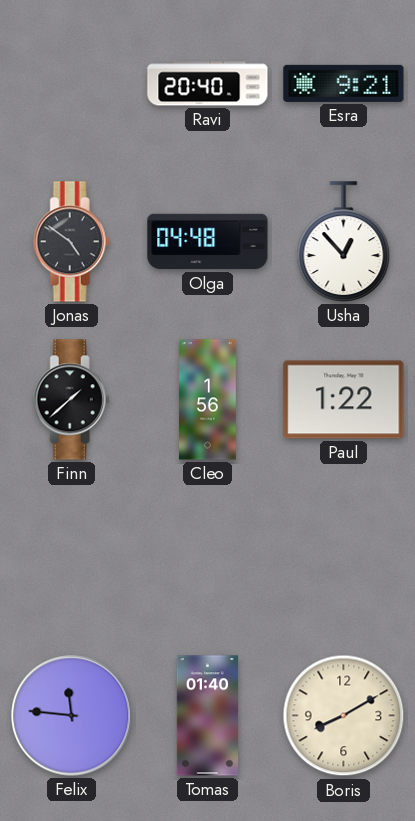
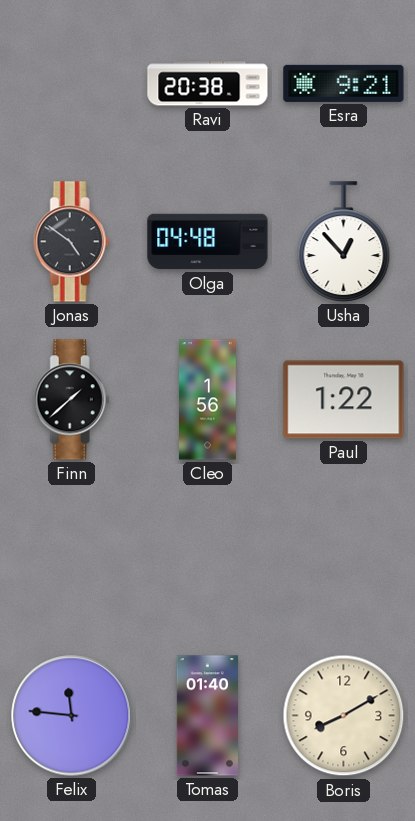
Ravi: 20:40 -> 20:38 (208, 84)
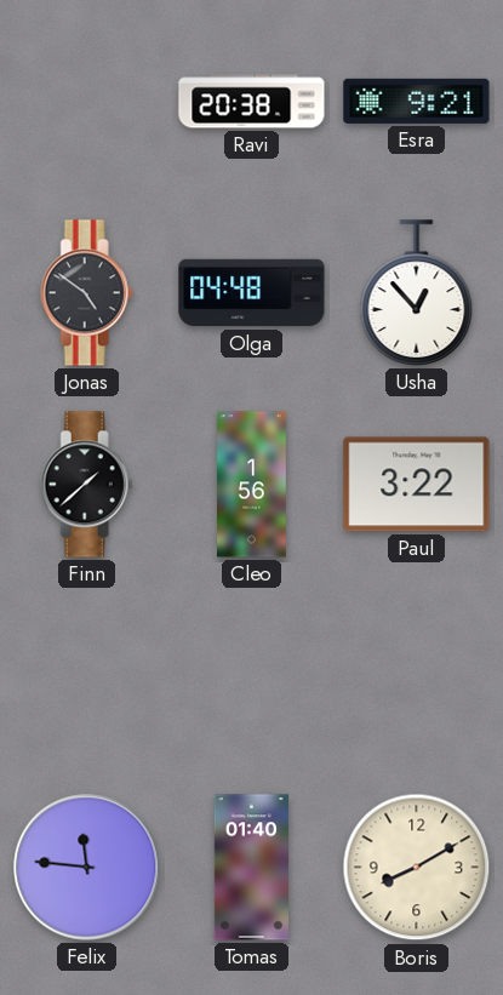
Paul: 1:22 -> 3:22 (417, 485)
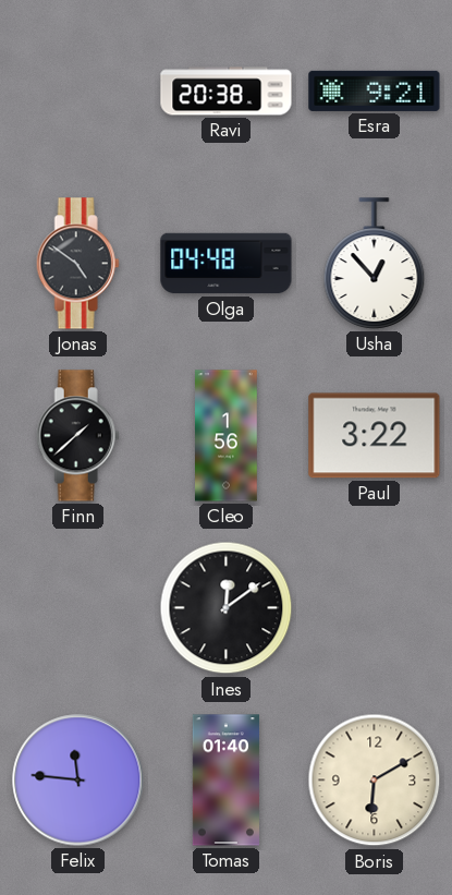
Ines: none -> 12:09 (227, 608)
Boris: 8:10 -> 6:10 (375, 781)
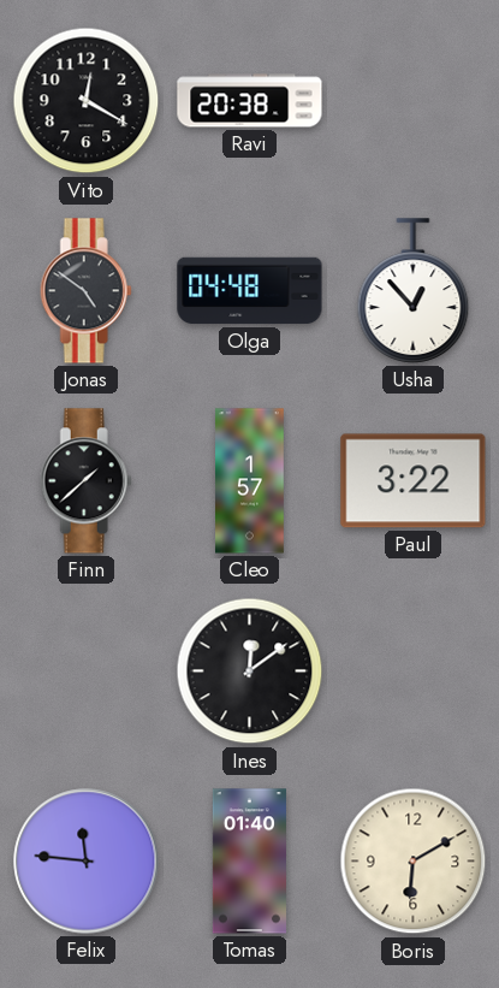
Vito: none -> 12:20 (87, 101)
Esra: 9:21 -> none (375, 90)
Cleo: 1:56 -> 1:57 (250, 481)
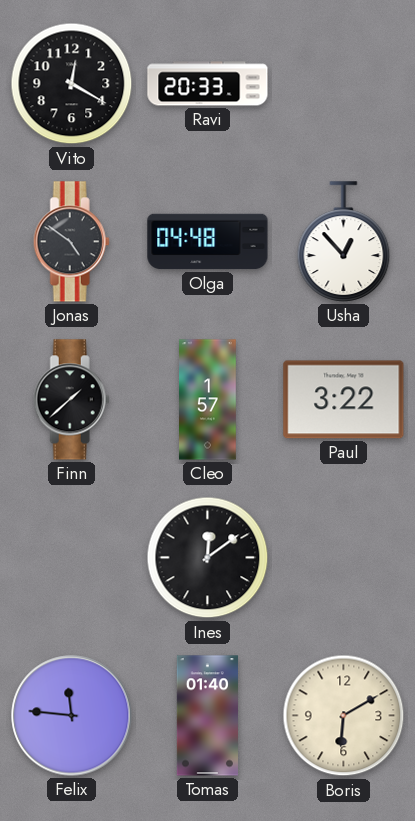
Ravi: 20:38 -> 20:33 (208, 84)
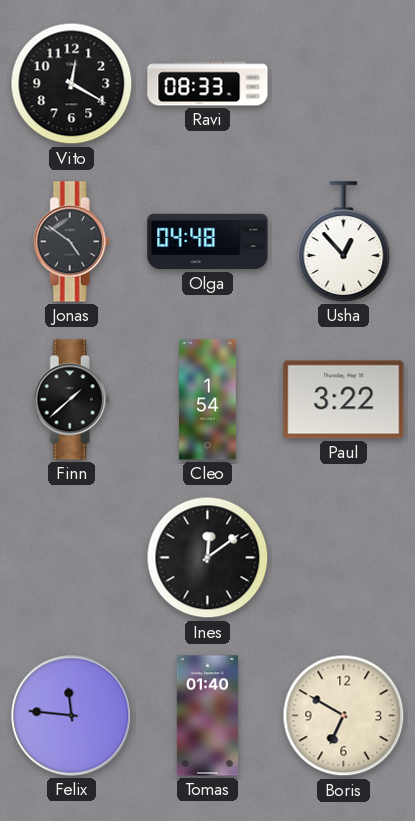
Ravi: 20:33 -> 08:33 (208, 84)
Cleo: 1:57 -> 1:54 (208, 400)
Boris: 6:10 -> 6:50 (344, 716)
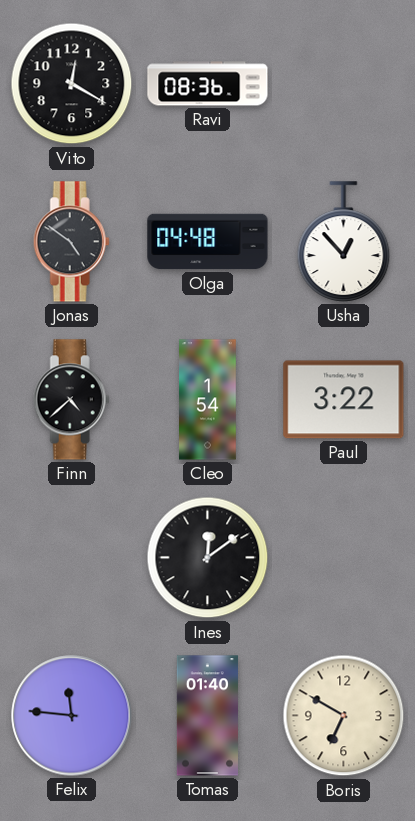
Ravi: 08:33 -> 08:36 (208, 84)
Finn: 1:38 -> 4:38 (71, 400)
